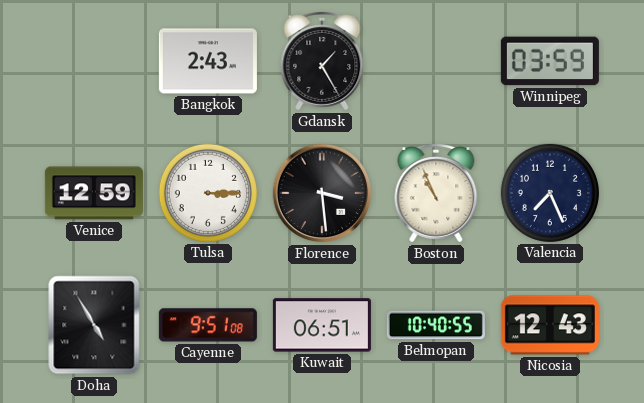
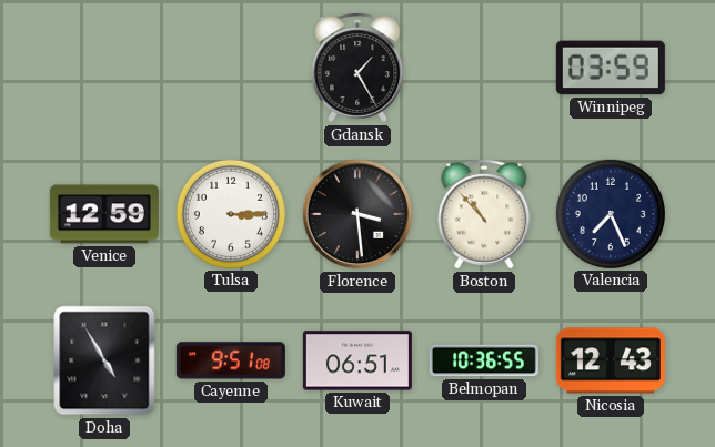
Bangkok: 2:43 -> none (208, 61)
Boston: 10:56 -> 10:53 (484, 215)
Belmopan: 10:40 -> 10:36 (484, 360)
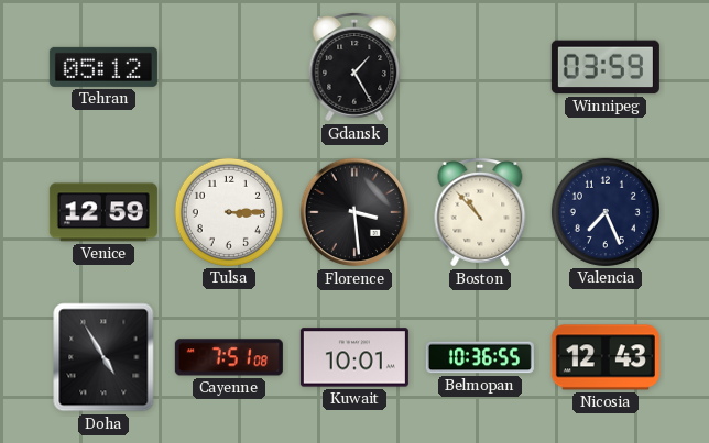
Tehran: none -> 05:12 (103, 67)
Cayenne: 9:51 -> 7:51 (229, 357)
Kuwait: 06:51 -> 10:01 (354, 357)
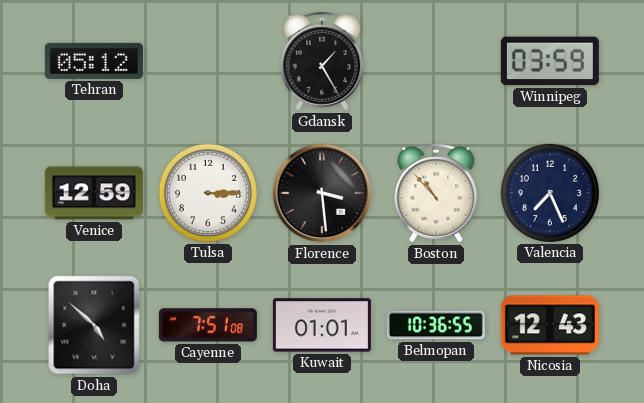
Doha: 4:55 -> 4:52 (94, 325)
Kuwait: 10:01 -> 01:01 (322, 325)
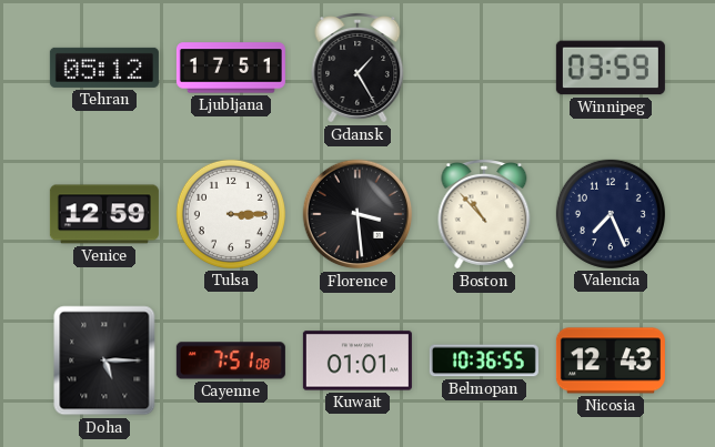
Ljubljana: none -> 17:51 (231, 68)
Doha: 4:52 -> 5:15 (104, 360)
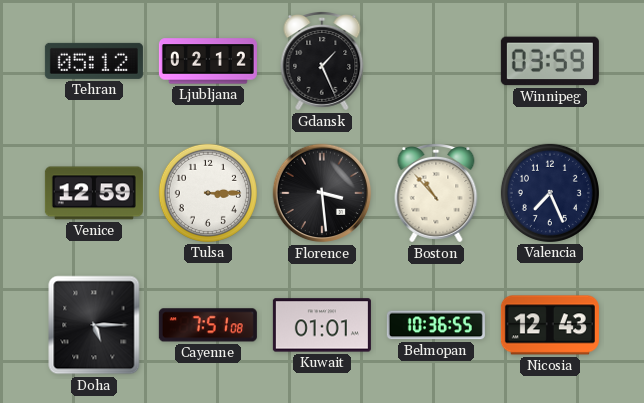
Ljubljana: 17:51 -> 02:12 (208, 61)
Gdansk: 1:25 -> 1:26 (322, 62)
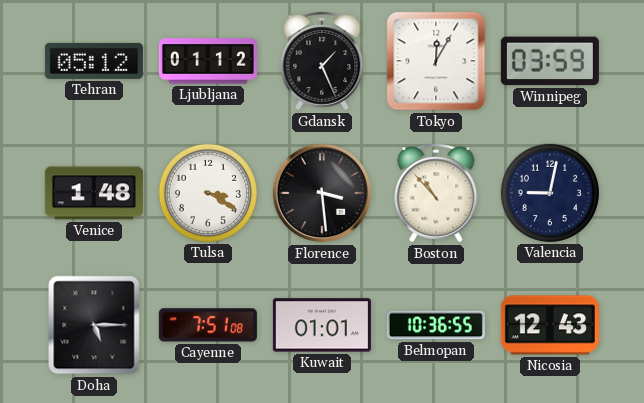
Ljubljana: 02:12 -> 01:12 (208, 61)
Tokyo: none -> 12:05 (436, 61)
Venice: 12:59 -> 1:48 (94, 193)
Tulsa: 3:15 -> 3:20 (208, 193)
Valencia: 7:26 -> 9:02 (550, 193)
